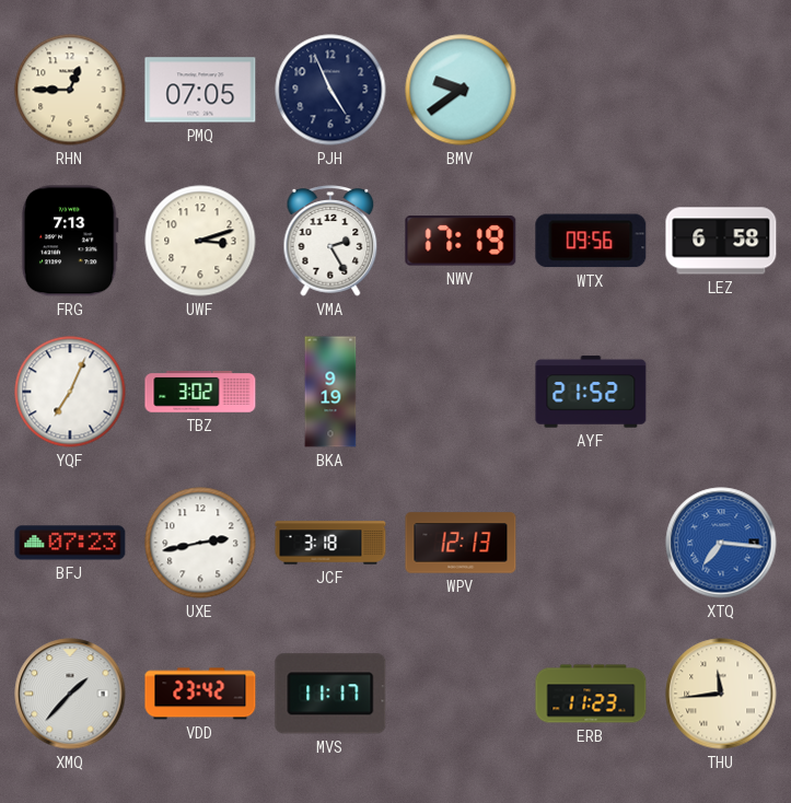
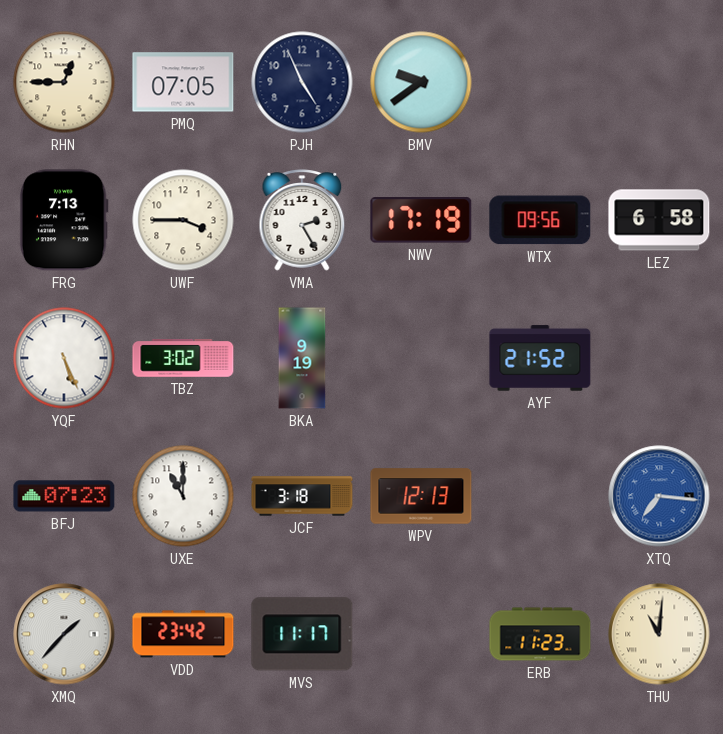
UWF: 3:12 -> 3:45 (183, 220)
YQF: 7:04 -> 5:26 (64, 358)
UXE: 2:43 -> 11:00 (183, 496)
THU: 11:44 -> 11:01 (659, 634)
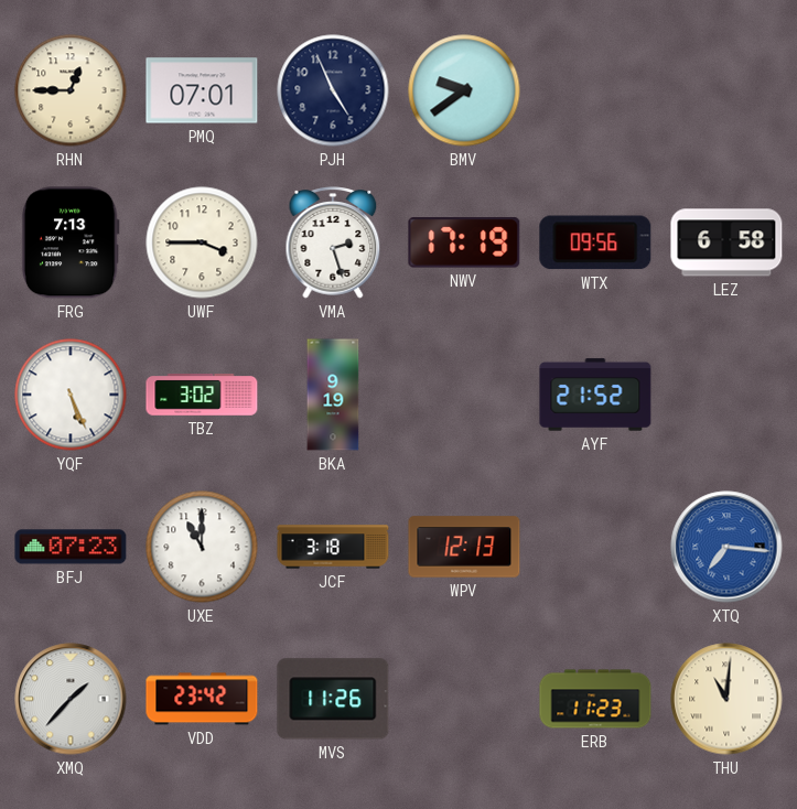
PMQ: 07:05 -> 07:01 (202, 90)
VMA: 2:25 -> 2:27 (333, 242)
MVS: 11:17 -> 11:26 (333, 699)
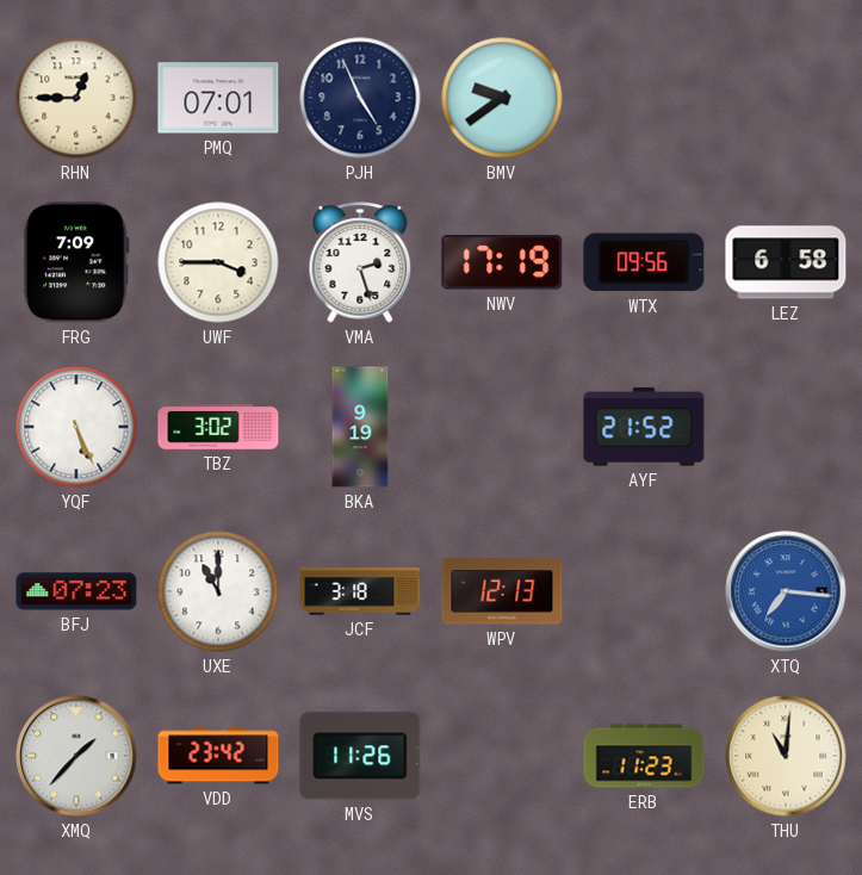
FRG: 7:13 -> 7:09 (76, 262)
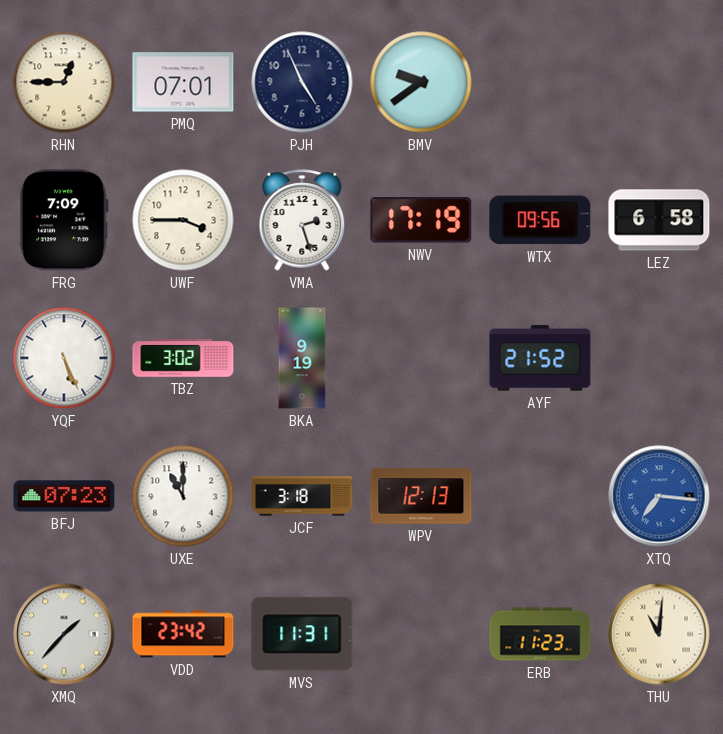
MVS: 11:26 -> 11:31 (302, 634)
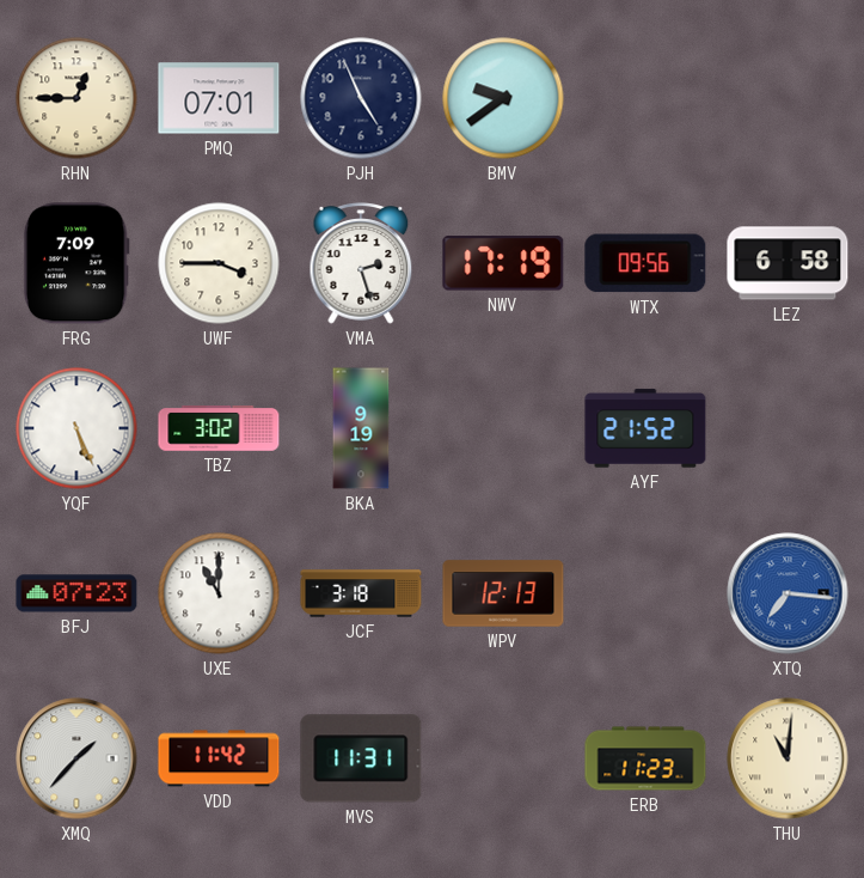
VDD: 23:42 -> 11:42 (219, 758)
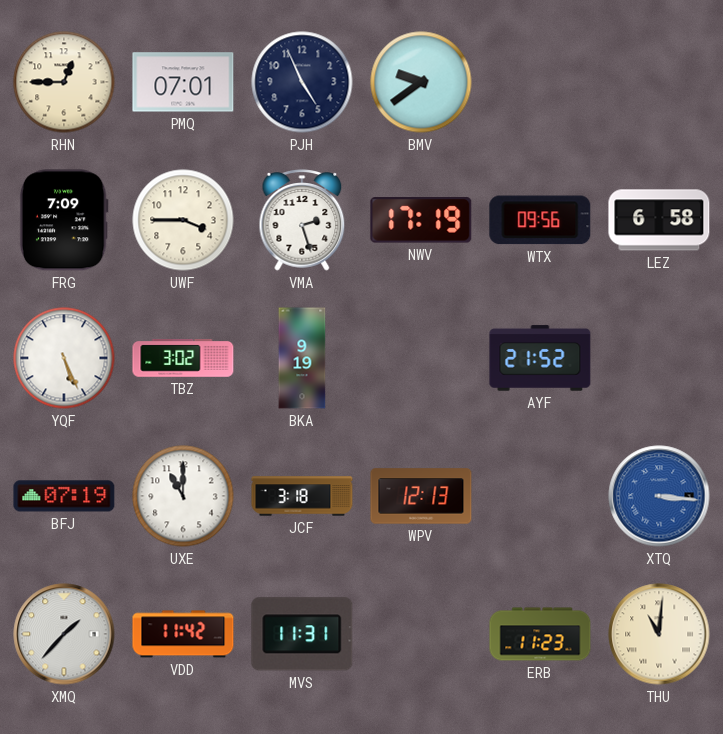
BFJ: 07:23 -> 07:19 (64, 496)
XTQ: 7:16 -> 3:16 (659, 496)
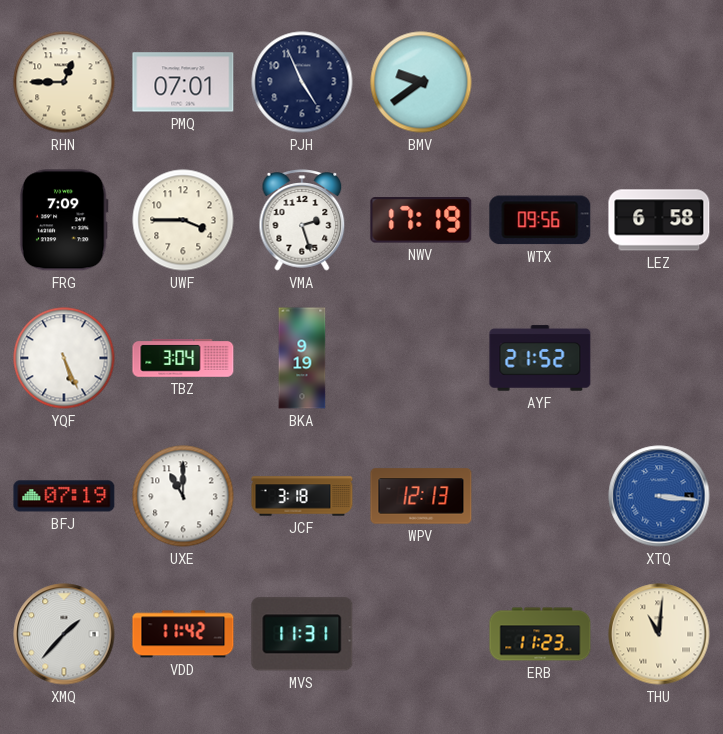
TBZ: 3:02 -> 3:04 (183, 358)
